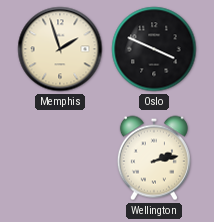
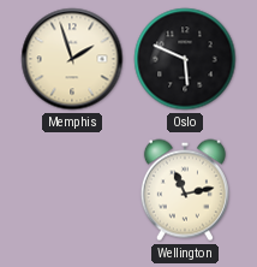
Oslo: 3:49 -> 5:49 (185, 59)
Wellington: 2:13 -> 11:13 (185, 190)
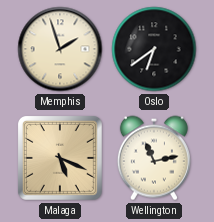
Oslo: 5:49 -> 6:39 (154, 49)
Malaga: none -> 5:19 (60, 158)
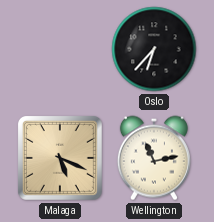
Memphis: 1:57 -> none (60, 49)
Oslo: 6:39 -> 6:37 (154, 49)
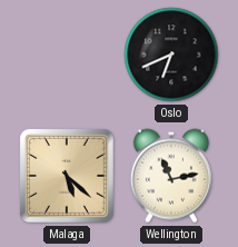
Oslo: 6:37 -> 6:41 (171, 55)
Malaga: 5:19 -> 5:22 (67, 176)
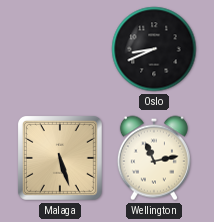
Oslo: 6:41 -> 8:41 (154, 49)
Malaga: 5:22 -> 5:27 (60, 158)
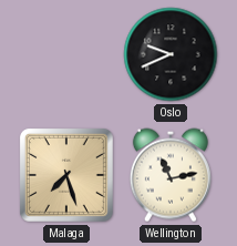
Oslo: 8:41 -> 9:41 (171, 54)
Malaga: 5:27 -> 7:27 (66, 175)
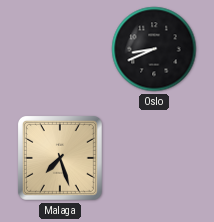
Oslo: 9:41 -> 8:41 (154, 49)
Wellington: 11:13 -> none (171, 175)
